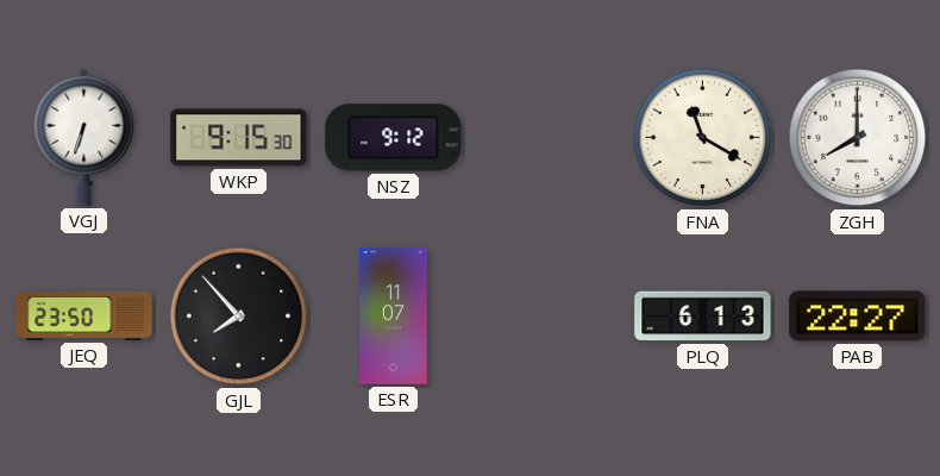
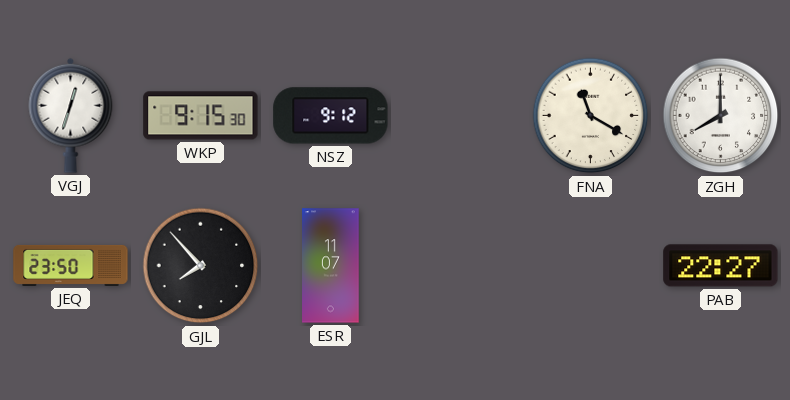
VGJ: 6:33 -> 12:33 (71, 115)
PLQ: 6:13 -> none (703, 317)
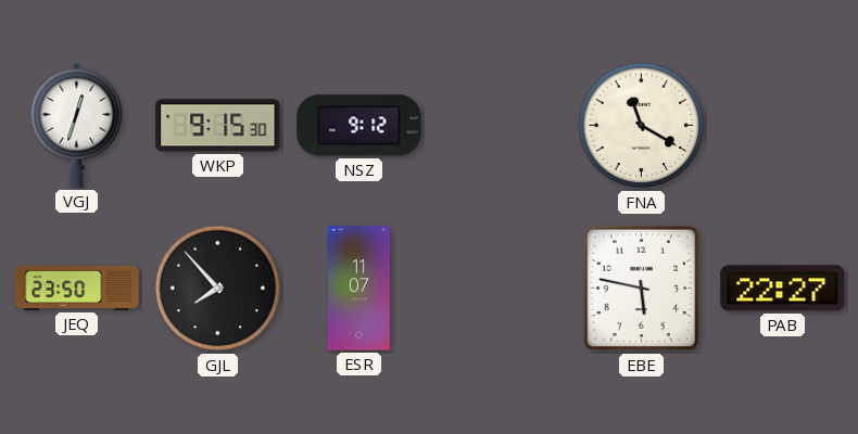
ZGH: 8:00 -> none (721, 116)
EBE: none -> 5:47 (642, 289)
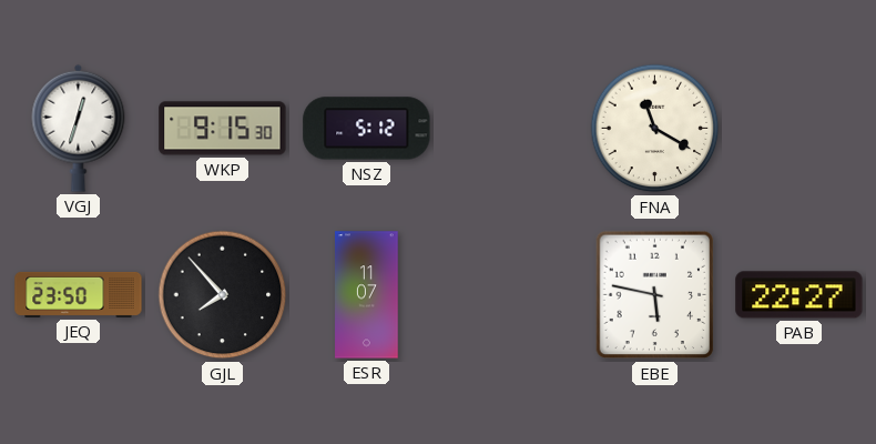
NSZ: 9:12 -> 5:12 (367, 129)
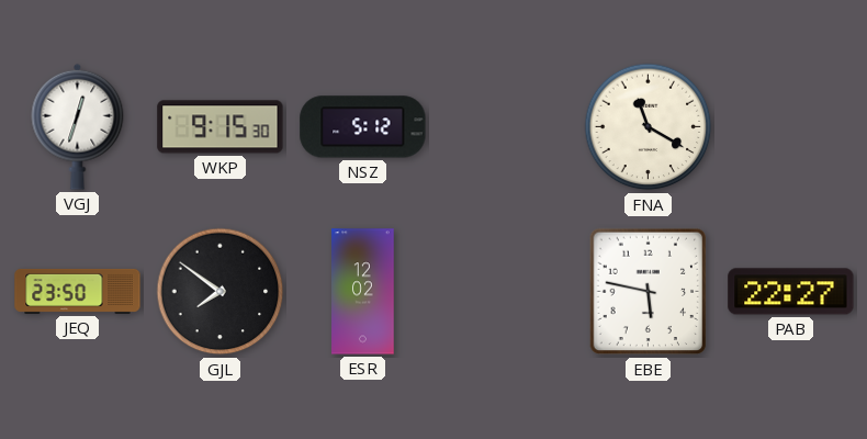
GJL: 7:53 -> 7:51 (221, 292)
ESR: 11:07 -> 12:02 (363, 292)
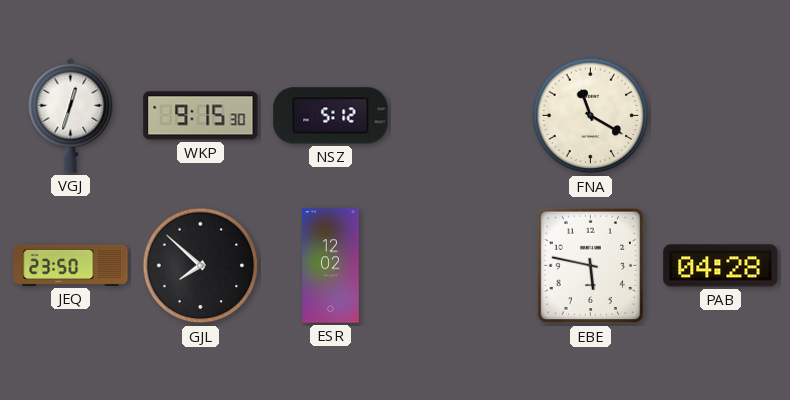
GJL: 7:51 -> 7:52 (201, 266)
PAB: 22:27 -> 04:28 (721, 266)
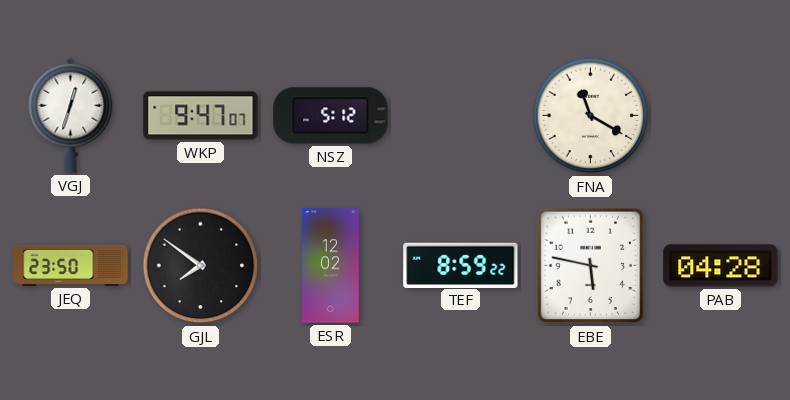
WKP: 9:15 -> 9:47 (201, 116)
GJL: 7:52 -> 7:51 (201, 266)
TEF: none -> 8:59 (461, 265)
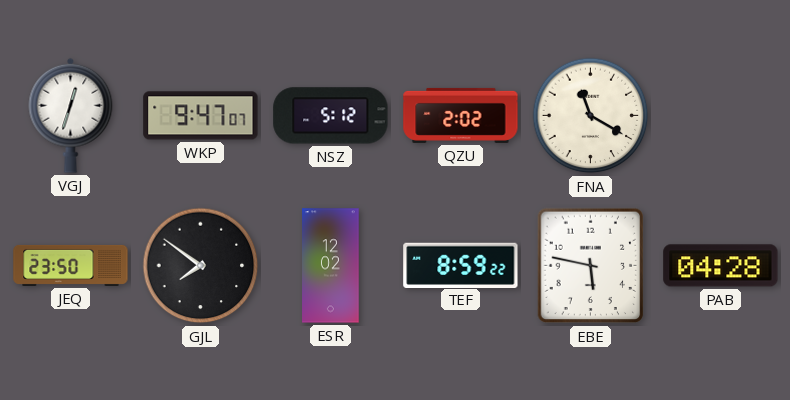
QZU: none -> 2:02 (461, 115)
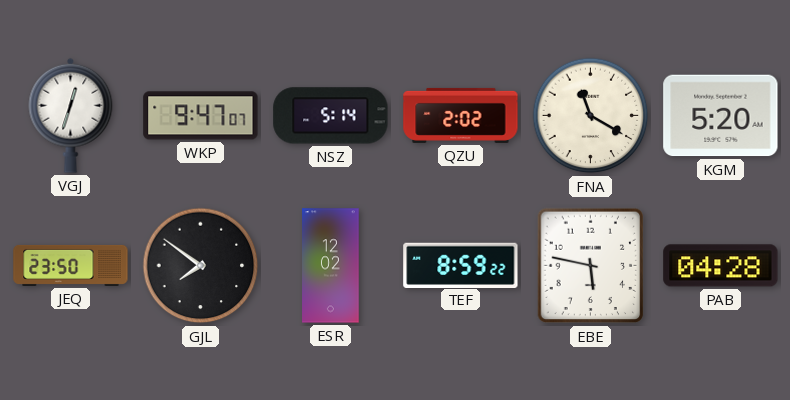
NSZ: 5:12 -> 5:14 (331, 116)
KGM: none -> 5:20 (721, 116)
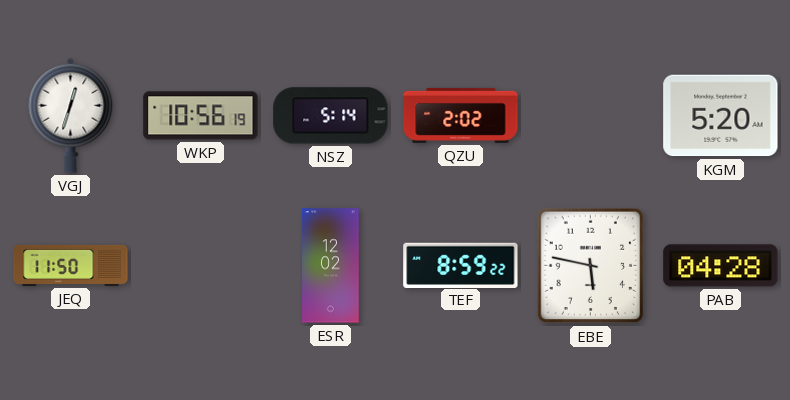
WKP: 9:47 -> 10:56 (201, 116)
FNA: 11:20 -> none (591, 116)
JEQ: 23:50 -> 11:50 (71, 265)
GJL: 7:51 -> none (201, 266)
